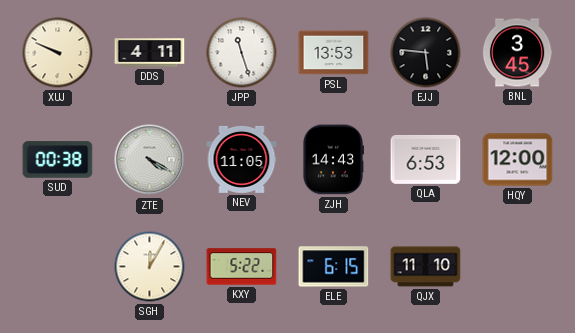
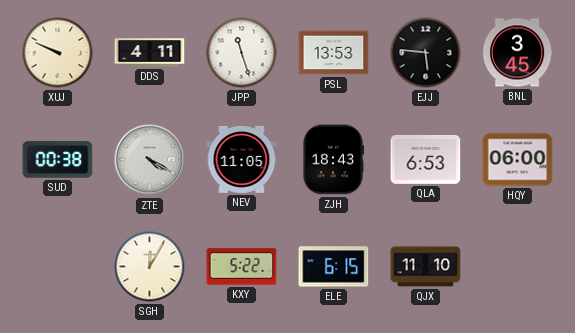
ZJH: 14:43 -> 18:43 (332, 160)
HQY: 12:00 -> 06:00 (518, 160)
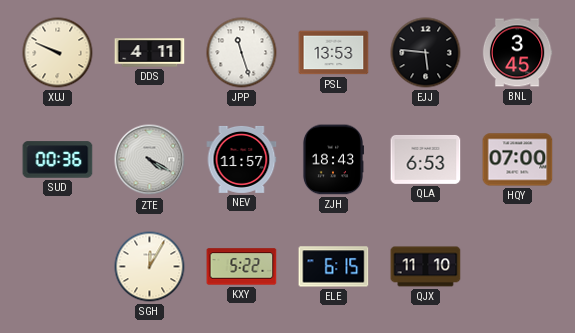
SUD: 00:38 -> 00:36 (58, 160)
NEV: 11:05 -> 11:57 (242, 159)
HQY: 06:00 -> 07:00 (518, 160)
